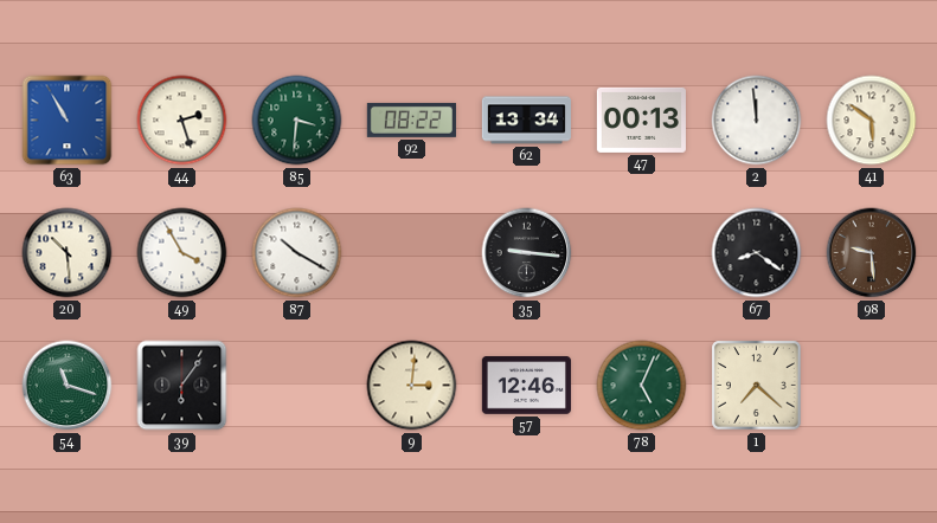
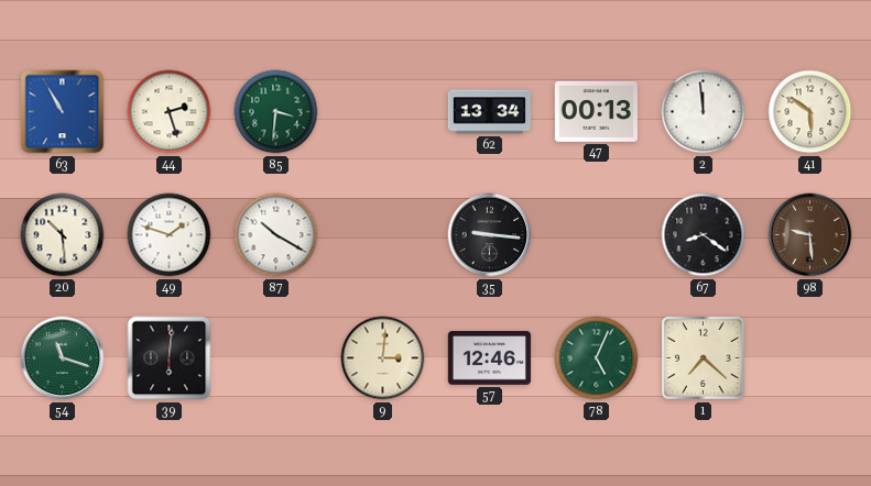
92: 08:22 -> none (411, 120)
49: 3:55 -> 1:48 (170, 235)
39: 6:06 -> 6:01 (170, 358)
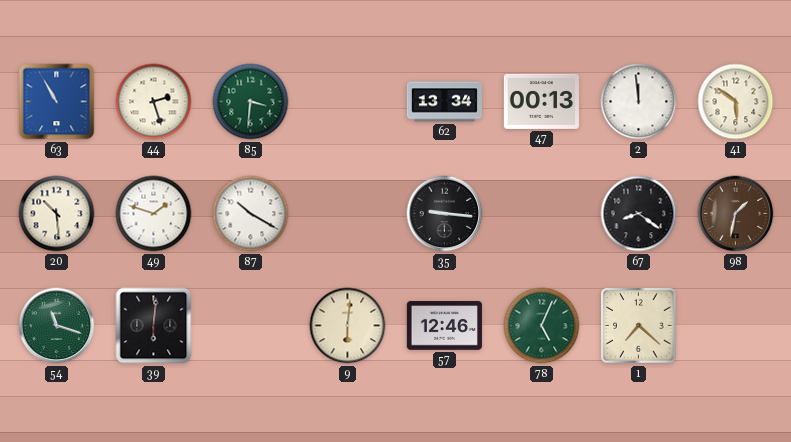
98: 9:29 -> 1:32 (736, 214)
9: 3:01 -> 6:01 (348, 326)
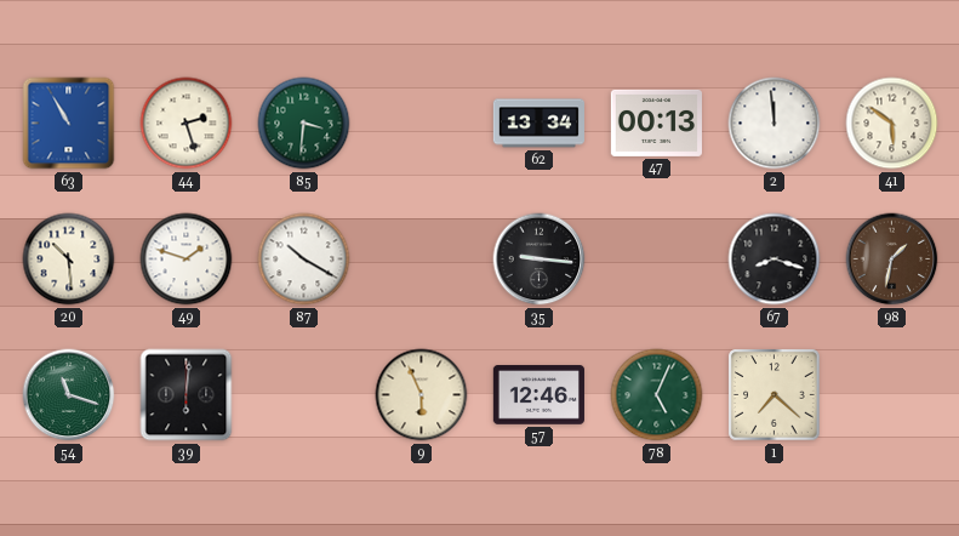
67: 8:21 -> 8:18 (775, 260)
9: 6:01 -> 5:56 (422, 395)
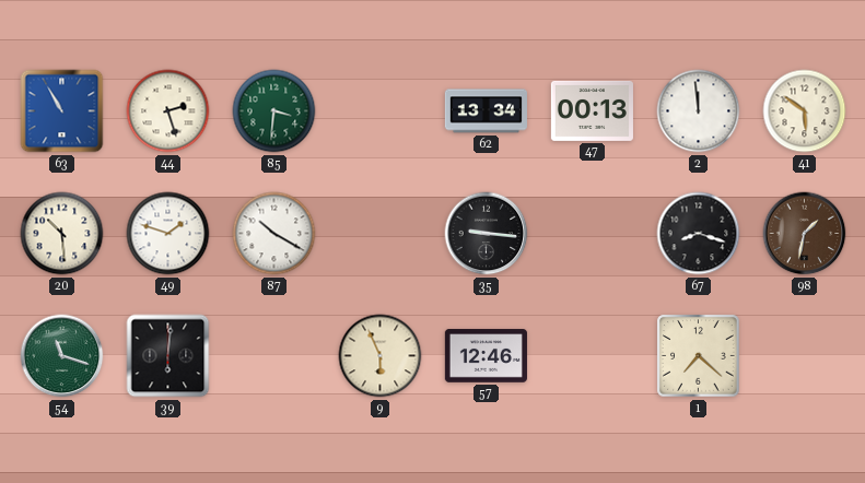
78: 5:04 -> none (657, 395)
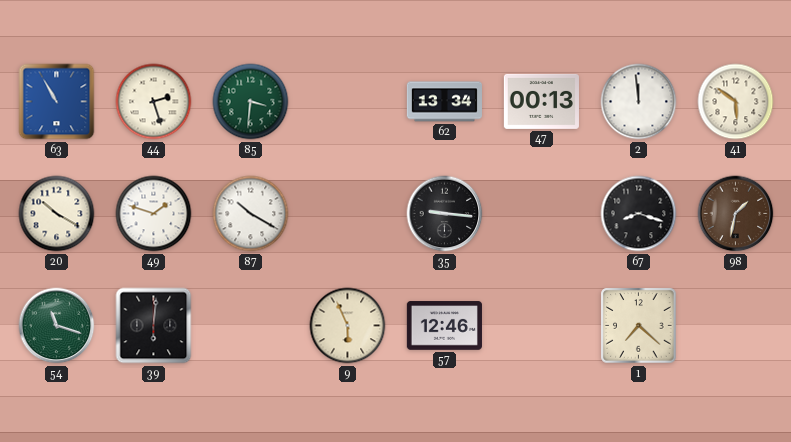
20: 10:29 -> 10:20 (57, 214)
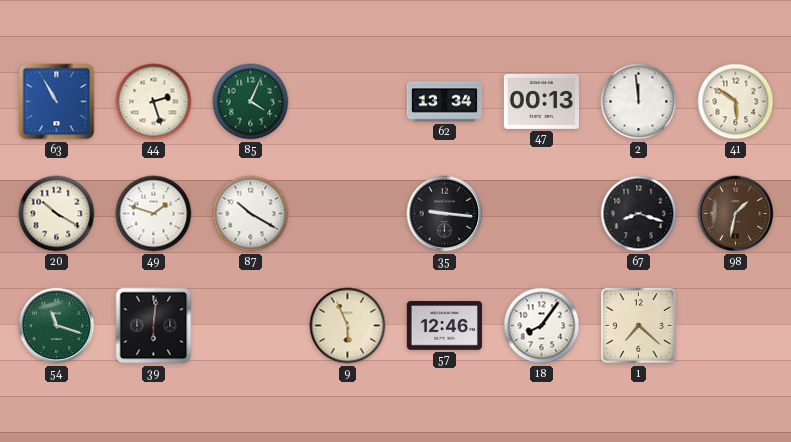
85: 3:31 -> 4:04 (251, 102)
18: none -> 8:06 (542, 326)
